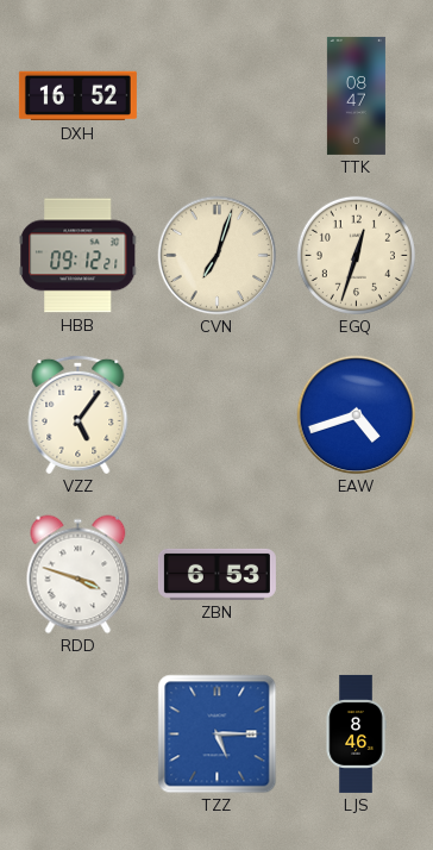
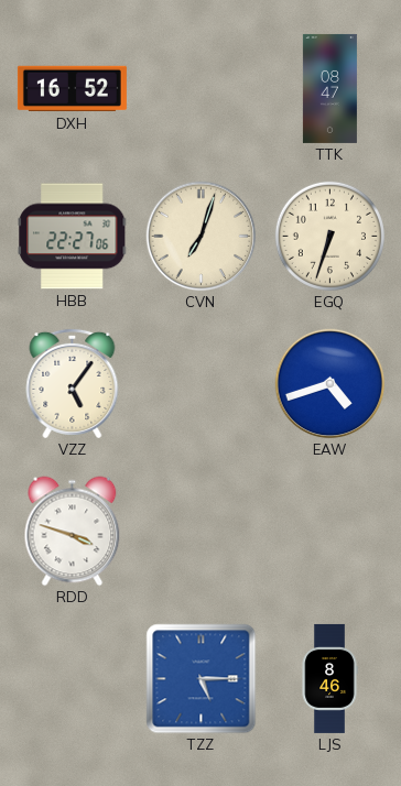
HBB: 09:12 -> 22:27 (73, 237)
EGQ: 12:33 -> 6:33 (329, 236)
ZBN: 6:53 -> none (216, 574)
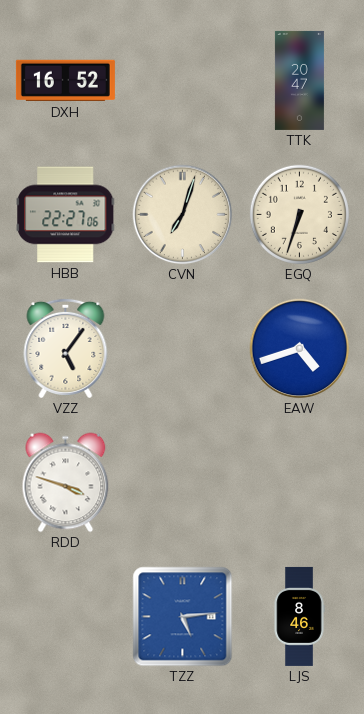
TTK: 08:47 -> 20:47 (299, 80)
TZZ: 5:15 -> 5:14 (183, 617)
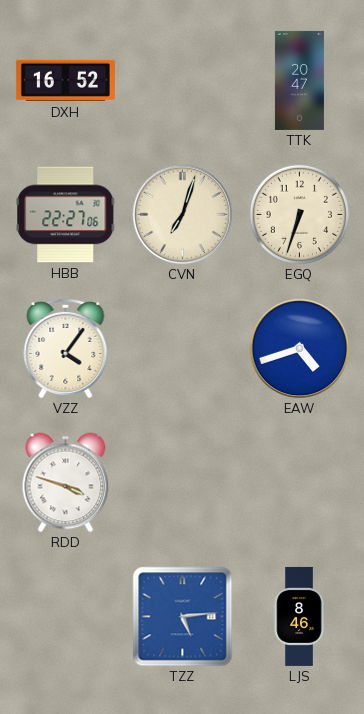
VZZ: 5:06 -> 4:06 (66, 348)
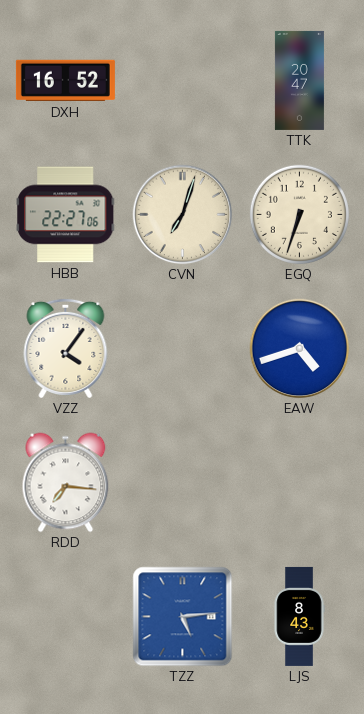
RDD: 3:48 -> 7:16 (66, 483)
LJS: 8:46 -> 8:43 (299, 616)
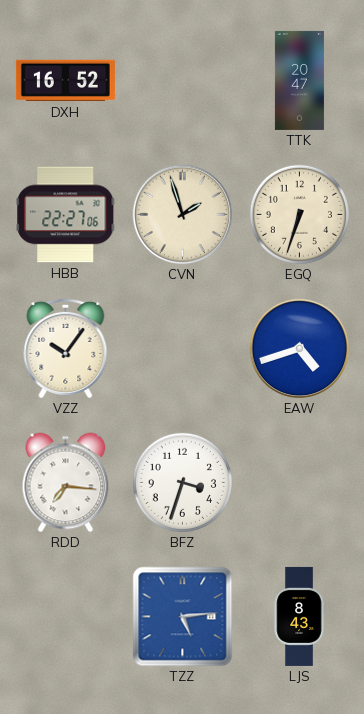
CVN: 7:03 -> 1:57 (183, 215)
VZZ: 4:06 -> 10:06 (66, 348)
BFZ: none -> 3:33 (182, 482)
